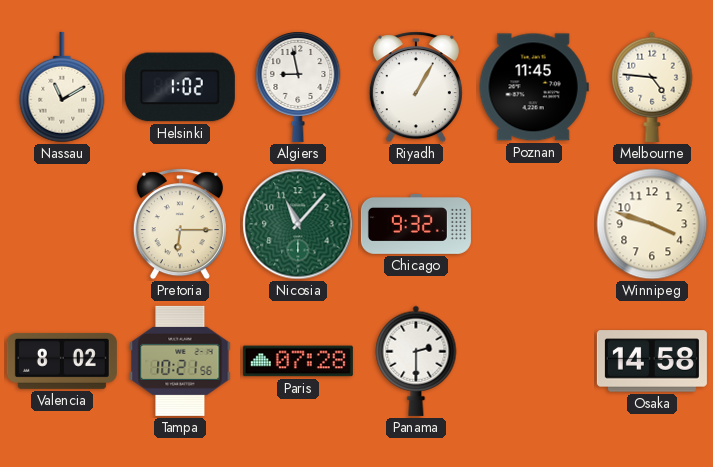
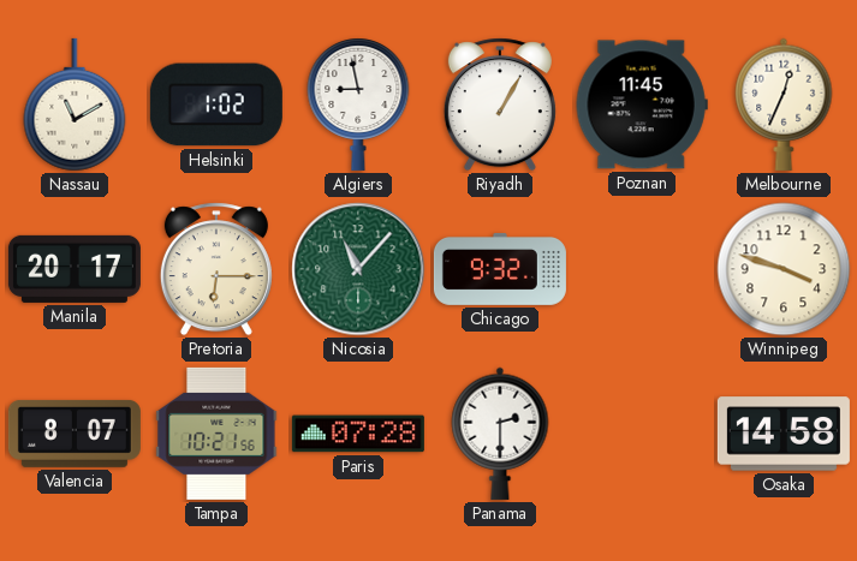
Melbourne: 4:46 -> 12:34 (784, 105)
Manila: none -> 20:17 (75, 269)
Valencia: 8:02 -> 8:07 (75, 434)
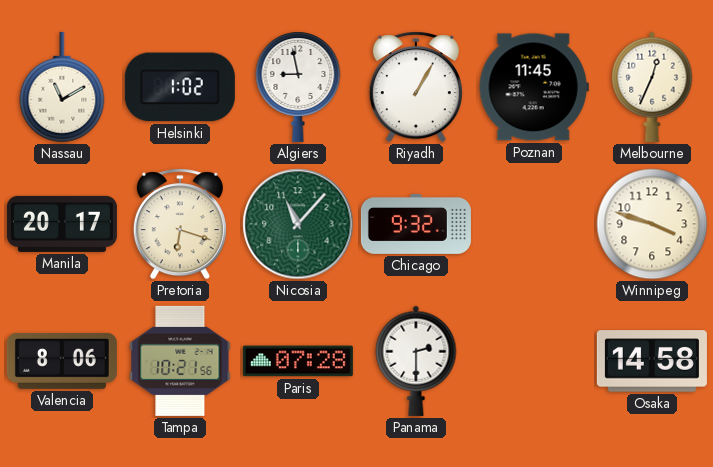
Pretoria: 6:15 -> 6:18 (180, 224)
Valencia: 8:07 -> 8:06 (62, 361)
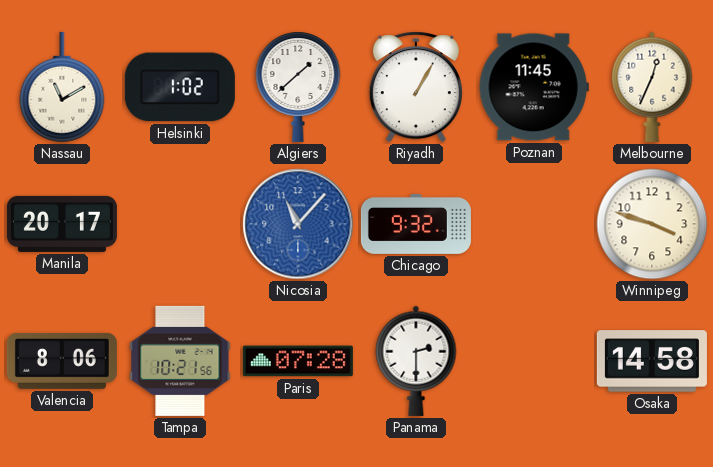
Algiers: 8:58 -> 1:38 (298, 87)
Pretoria: 6:18 -> none (180, 224)
Nicosia dial: green -> blue (298, 224)
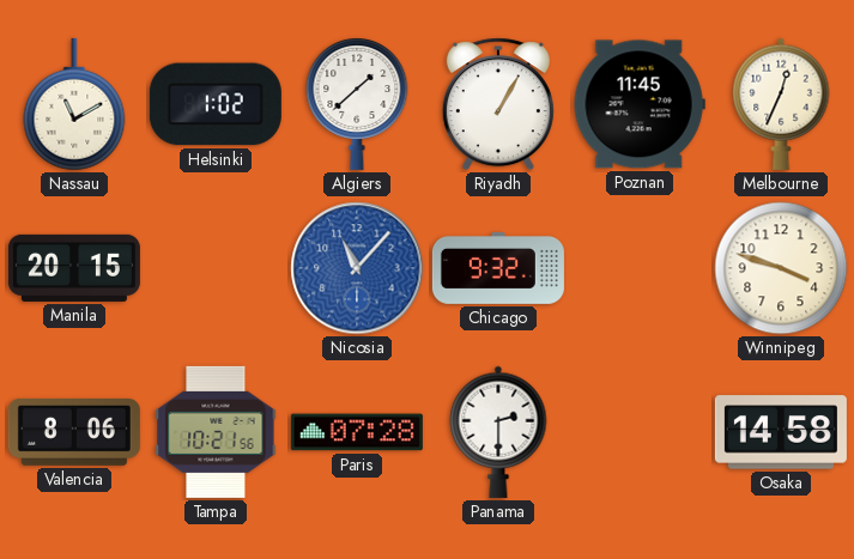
Manila: 20:17 -> 20:15 (74, 268)
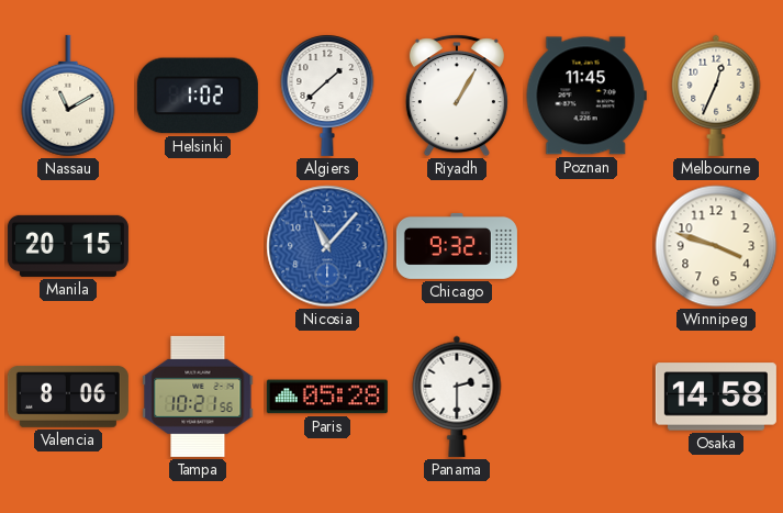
Paris: 07:28 -> 05:28 (327, 397)
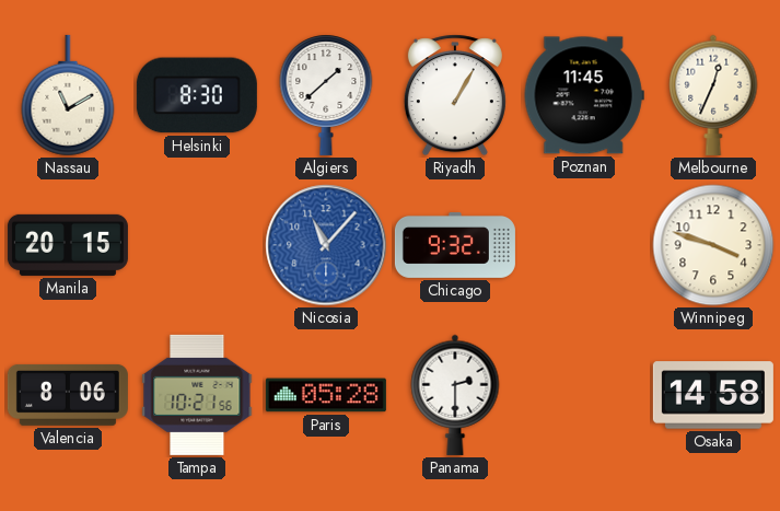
Helsinki: 1:02 -> 8:30 (197, 95)
